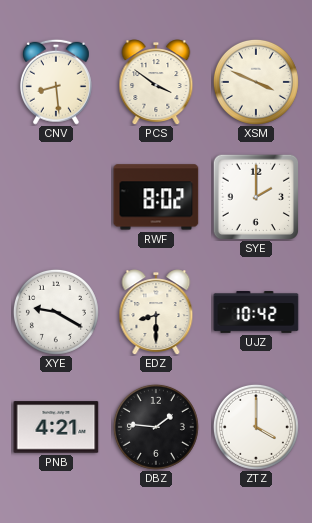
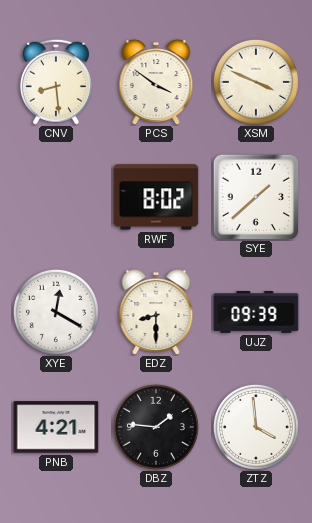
SYE: 2:00 -> 1:38 (255, 196)
XYE: 9:20 -> 12:20 (56, 312)
UJZ: 10:42 -> 09:39 (256, 313)
ZTZ: 4:00 -> 3:59 (256, 427)
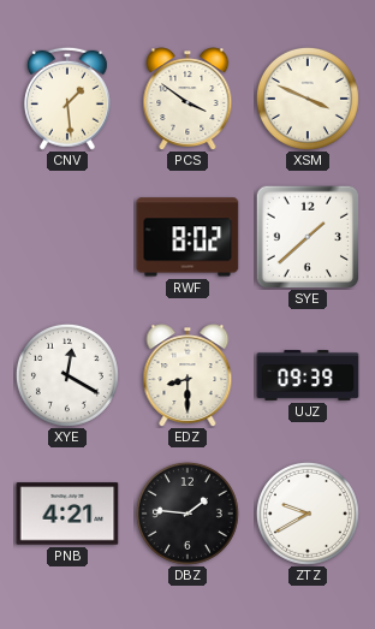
CNV: 8:29 -> 1:29 (67, 99)
ZTZ: 3:59 -> 9:40 (308, 514)
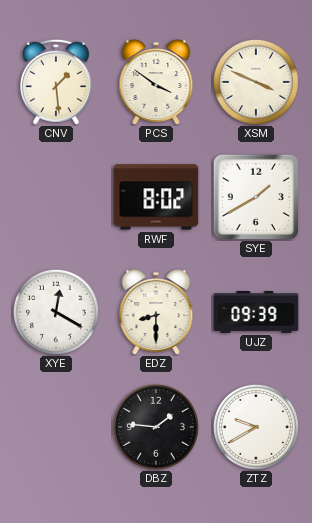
SYE: 1:38 -> 1:40 (255, 196)
PNB: 4:21 -> none (67, 514)
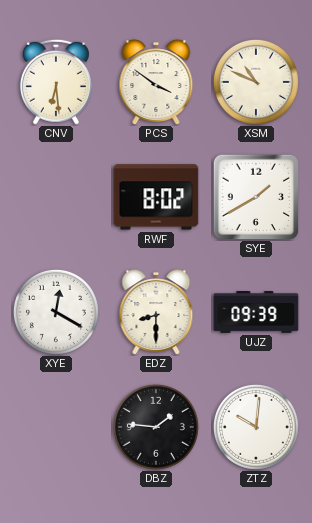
CNV: 1:29 -> 6:29 (56, 82)
XSM: 3:49 -> 10:49 (256, 82)
ZTZ: 9:40 -> 10:01 (256, 427)
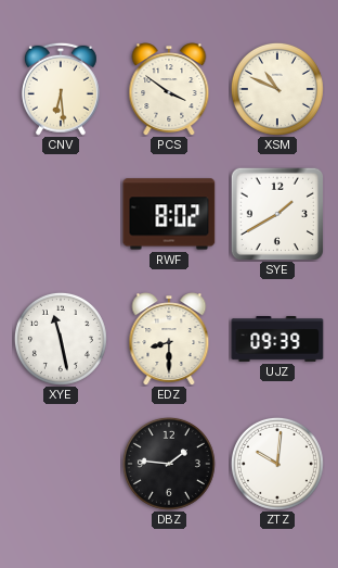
XYE: 12:20 -> 11:28 (61, 339)
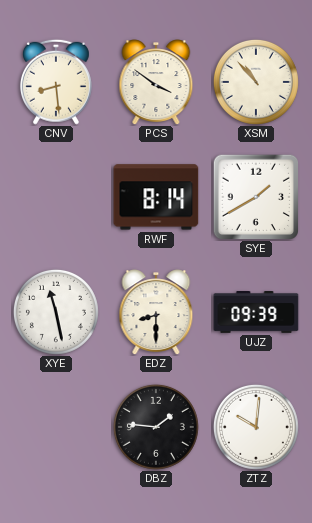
CNV: 6:29 -> 8:29 (56, 82)
XSM: 10:49 -> 10:53 (256, 82)
RWF: 8:02 -> 8:14 (156, 197)
